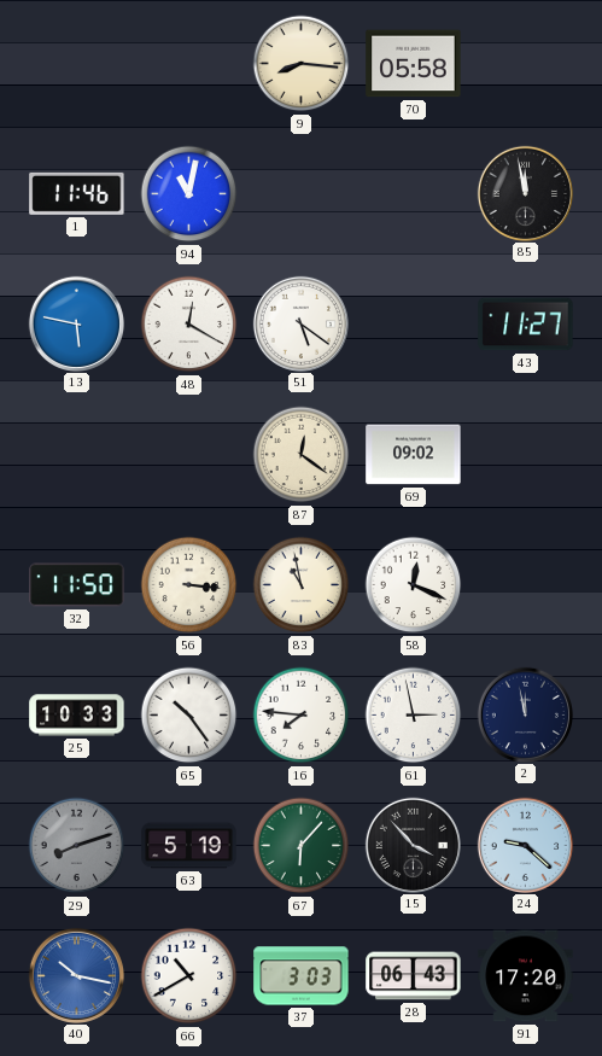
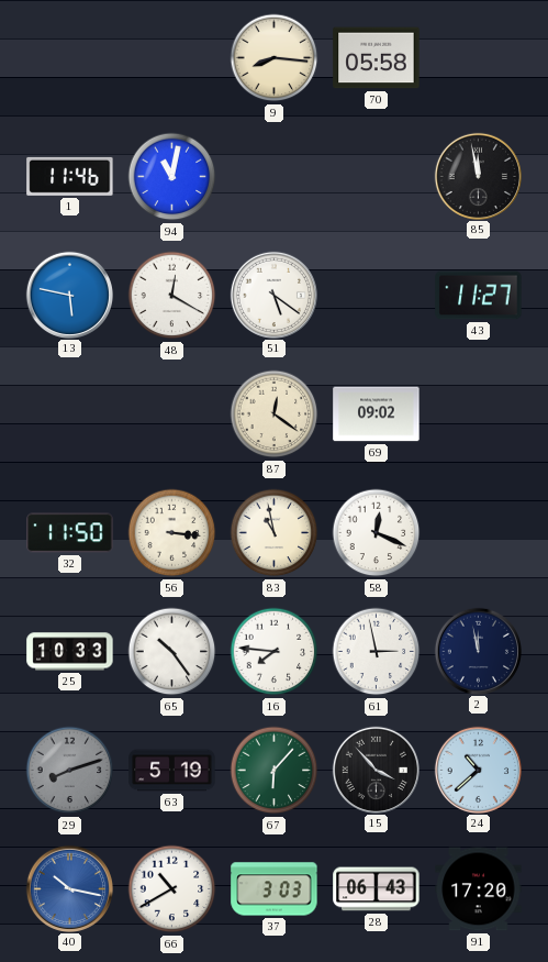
24: 9:22 -> 10:38 (478, 770)
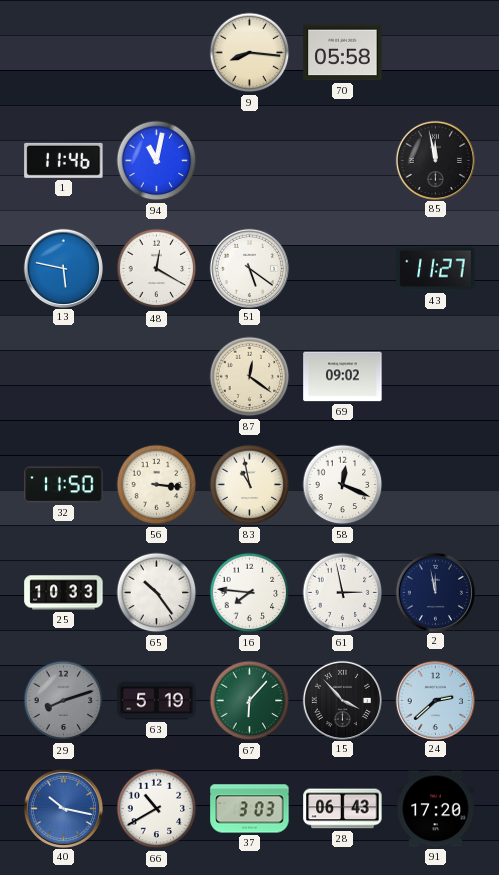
24: 10:38 -> 2:38 (435, 700)
